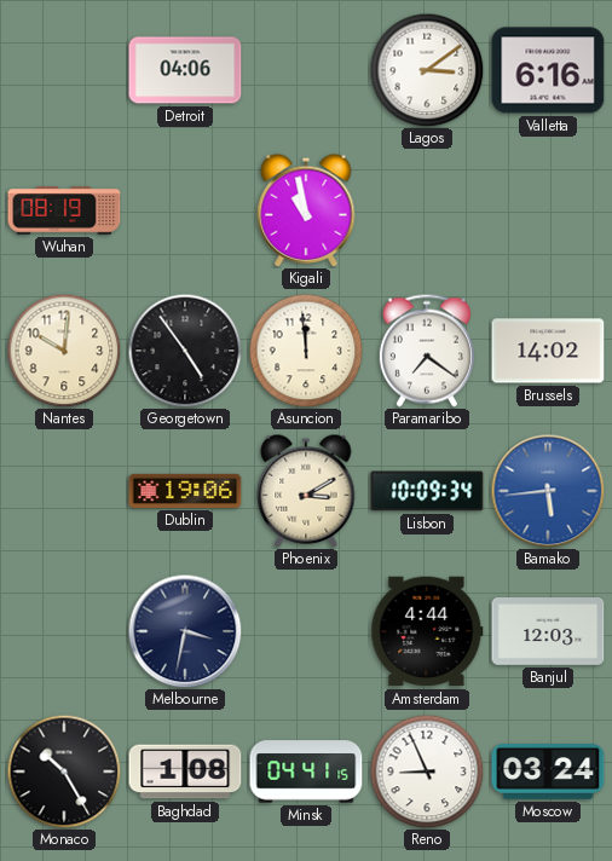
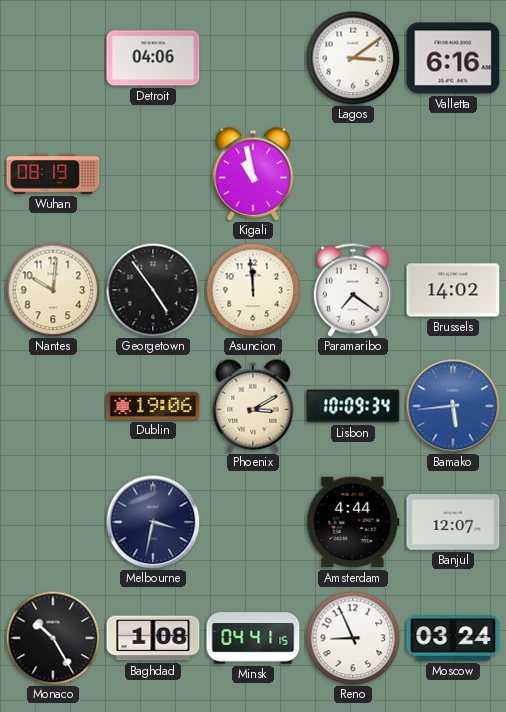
Banjul: 12:03 -> 12:07 (453, 523)
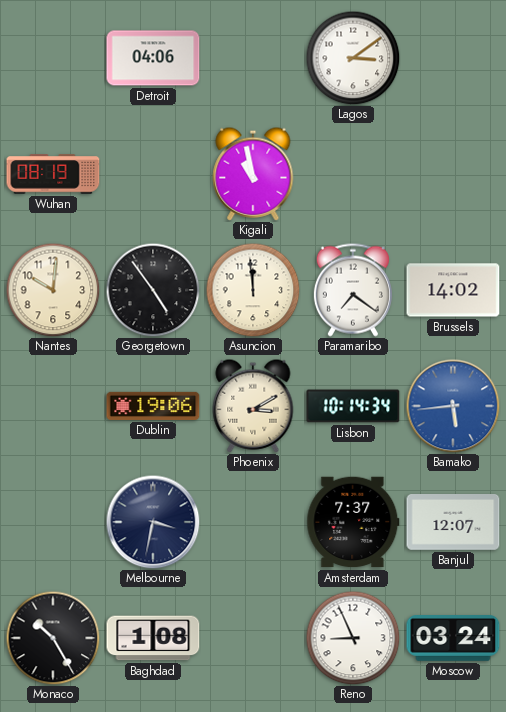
Valletta: 6:16 -> none (453, 58)
Lisbon: 10:09 -> 10:14 (353, 406)
Amsterdam: 4:44 -> 7:37 (353, 522)
Minsk: 04:41 -> none (253, 638)
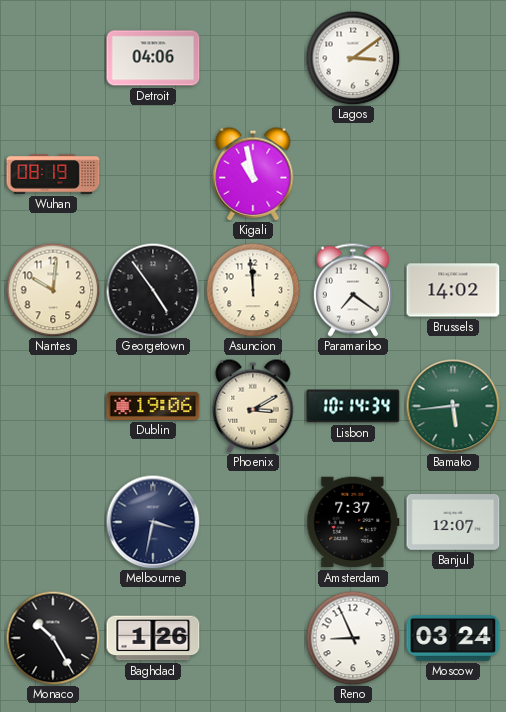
Bamako dial: blue -> green (453, 406)
Baghdad: 1:08 -> 1:26 (153, 638)
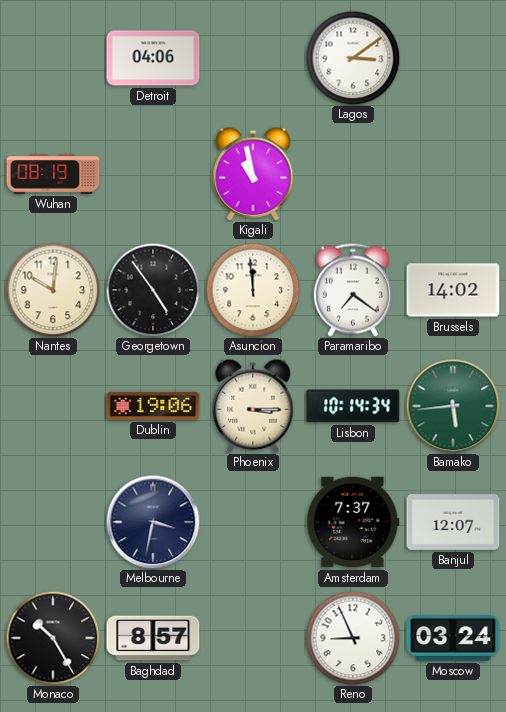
Phoenix: 3:10 -> 3:15 (253, 406)
Baghdad: 1:26 -> 8:57 (153, 638)
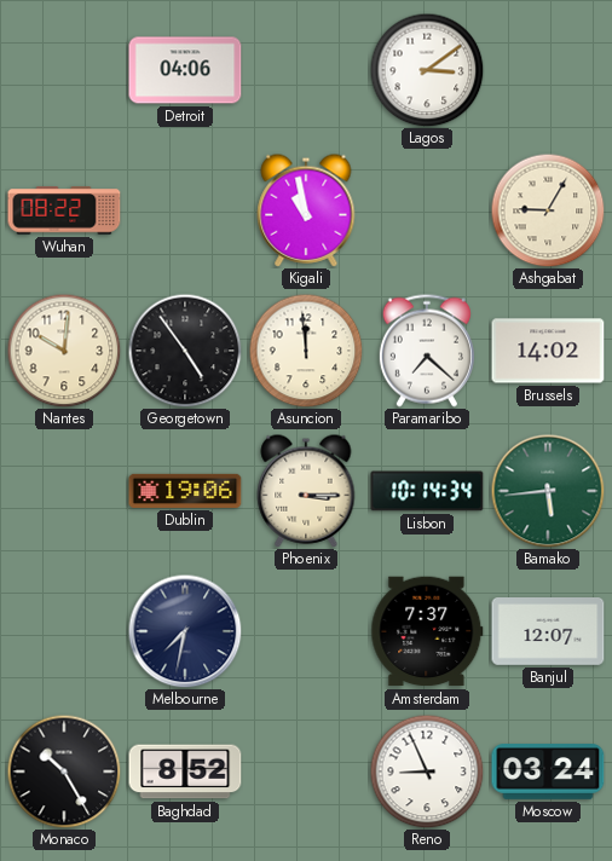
Wuhan: 08:19 -> 08:22 (64, 210)
Ashgabat: none -> 9:05 (548, 210)
Paramaribo: 7:21 -> 7:22 (427, 351)
Melbourne: 3:32 -> 7:32 (185, 631)
Baghdad: 8:57 -> 8:52 (185, 772)
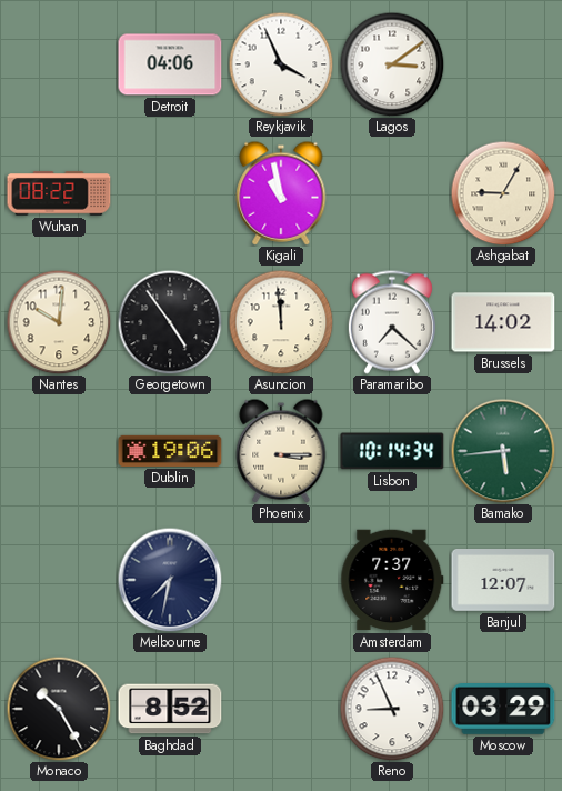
Reykjavik: none -> 3:56 (281, 64)
Moscow: 03:24 -> 03:29 (503, 710)
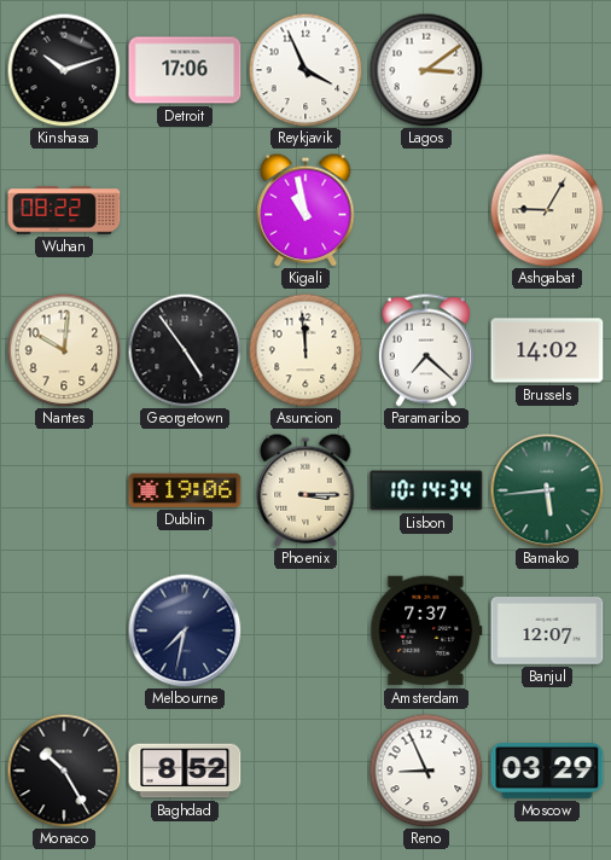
Kinshasa: none -> 10:12 (64, 70)
Detroit: 04:06 -> 17:06 (185, 70)
